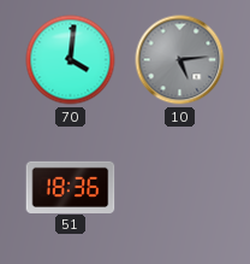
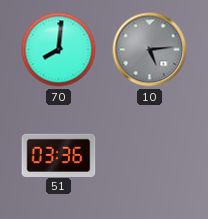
70: 4:01 -> 8:01 (59, 50)
51: 18:36 -> 03:36 (59, 155)
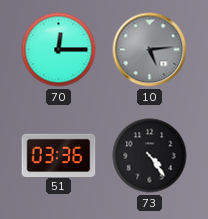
70: 8:01 -> 12:15 (59, 50)
73: none -> 4:24 (150, 156)
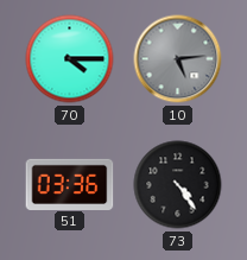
70: 12:15 -> 4:15 (70, 59)
